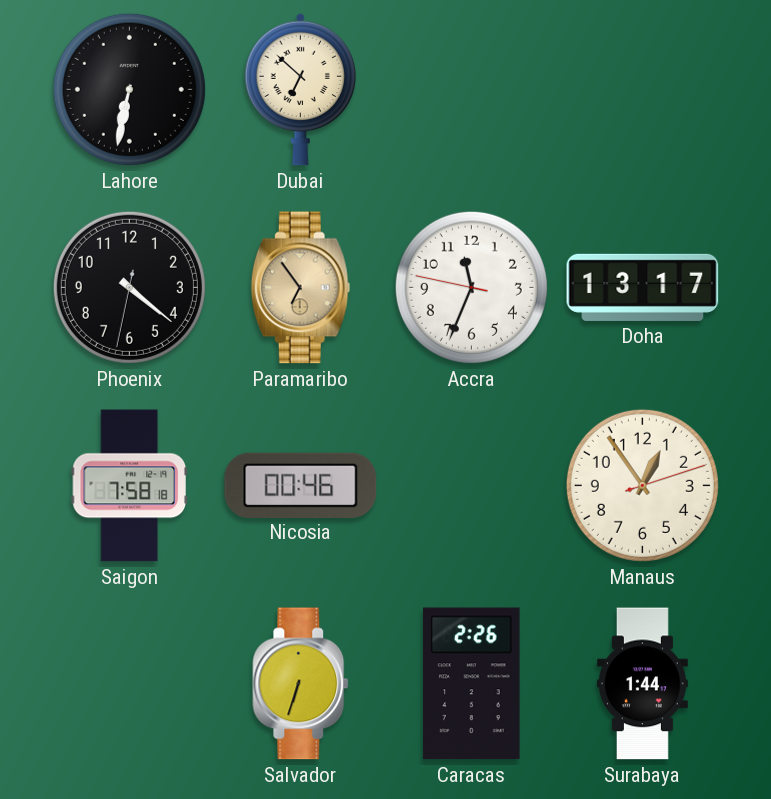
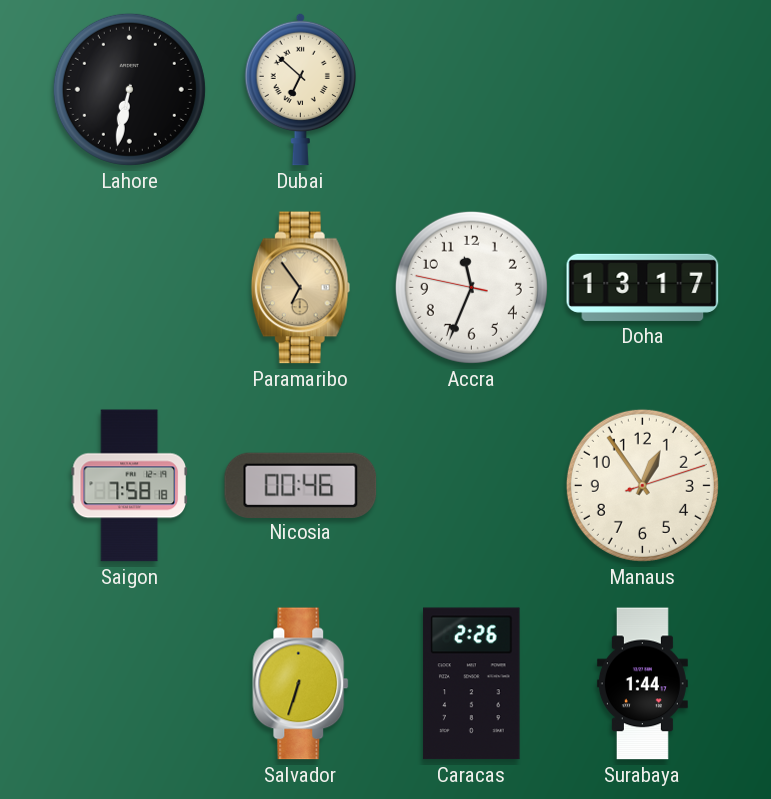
Phoenix: 4:21 -> none (129, 287)
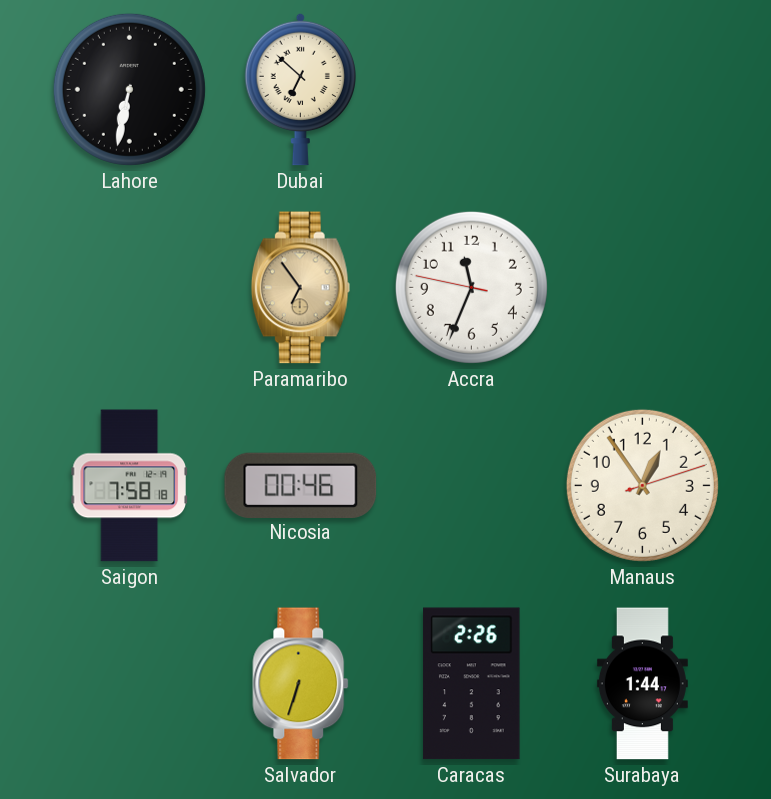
Doha: 13:17 -> none (643, 287)
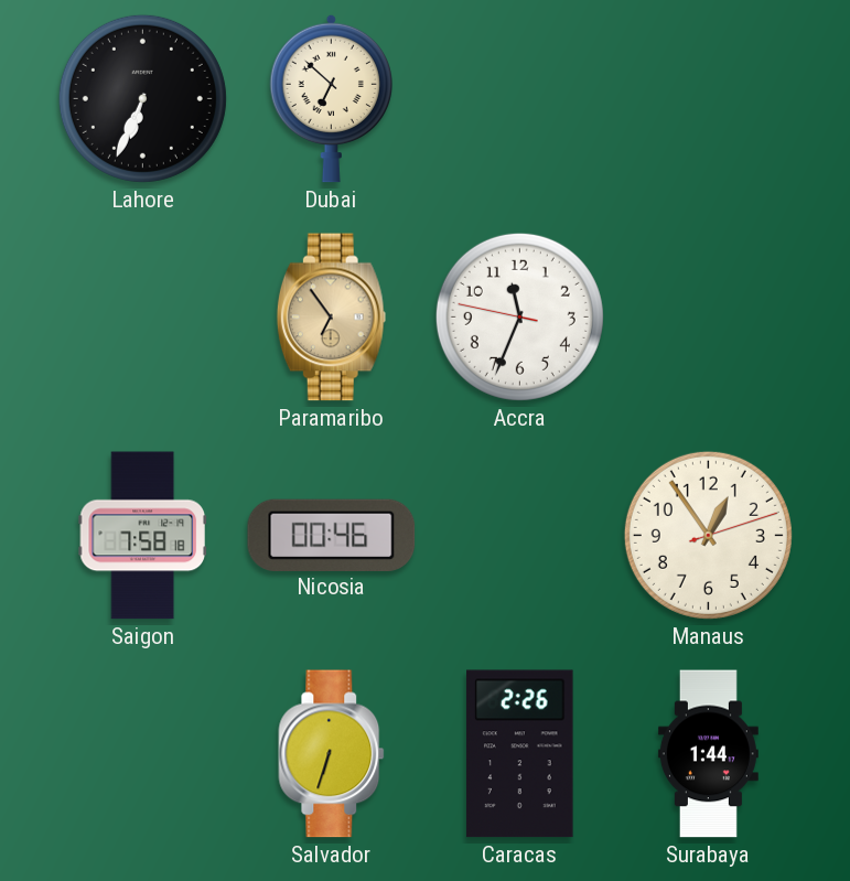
Lahore: 6:32 -> 6:34 (142, 98)
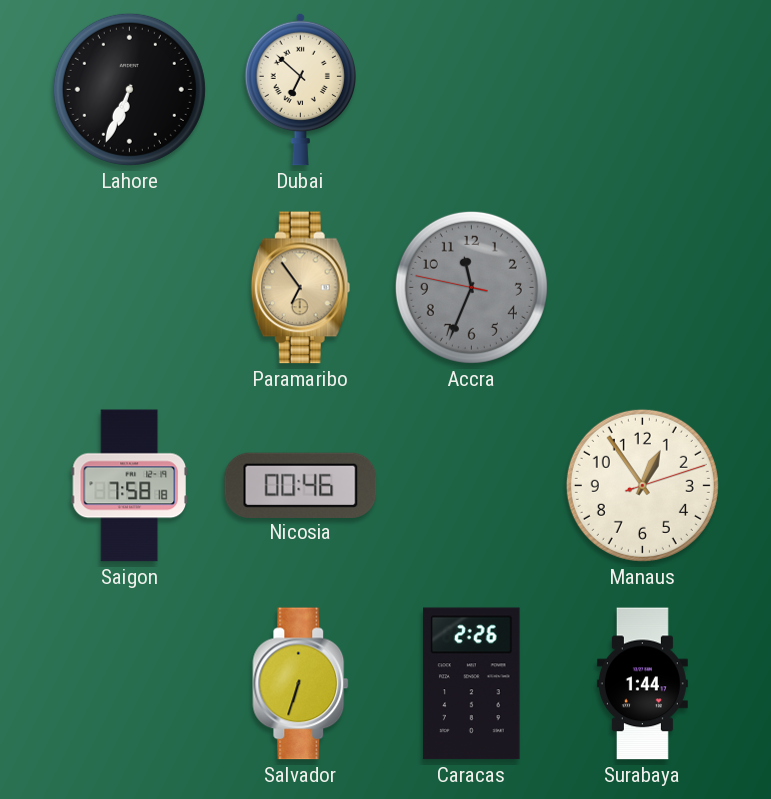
Accra dial: white -> grey (471, 287)
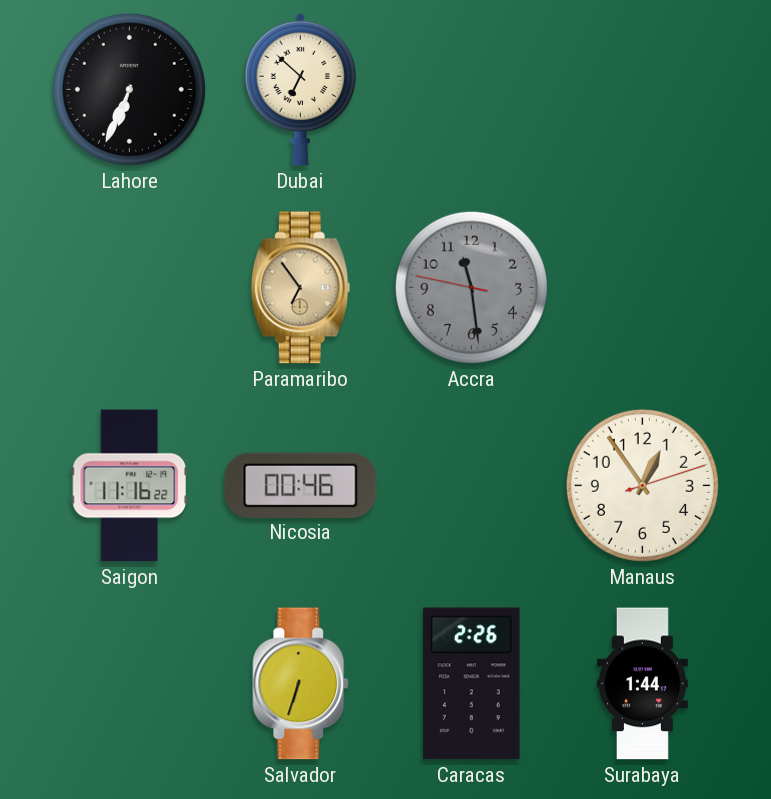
Accra: 11:33 -> 11:28 (471, 287)
Saigon: 7:58 -> 11:16 (129, 486)
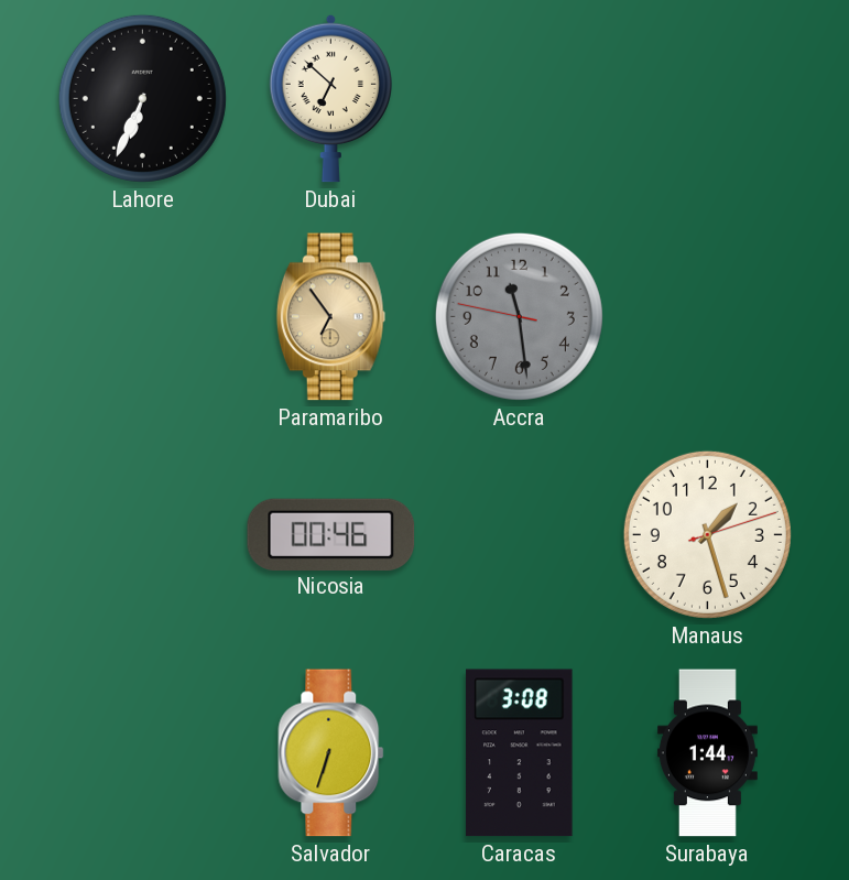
Saigon: 11:16 -> none (129, 486)
Manaus: 12:54 -> 1:27 (707, 534)
Caracas: 2:26 -> 3:08 (520, 753)
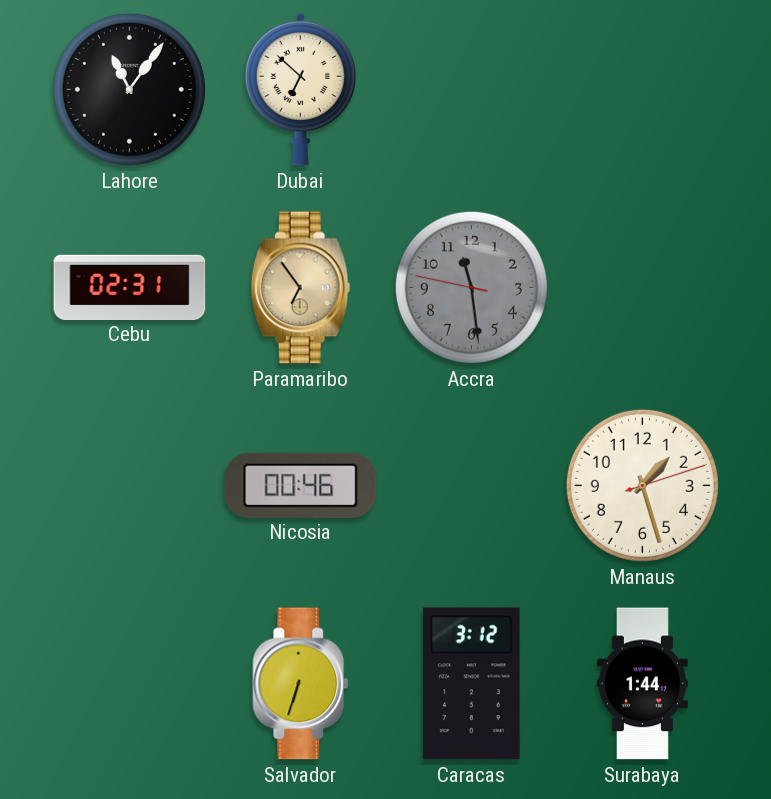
Lahore: 6:34 -> 11:06 (129, 89)
Cebu: none -> 02:31 (130, 287)
Caracas: 3:08 -> 3:12 (472, 684)
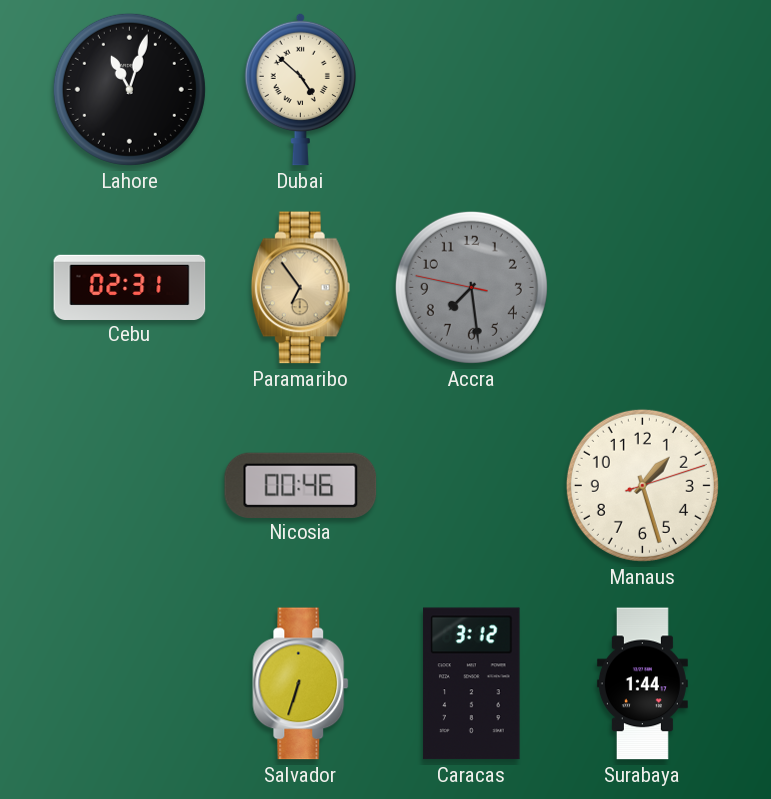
Lahore: 11:06 -> 11:03 (129, 89)
Dubai: 6:52 -> 4:52 (300, 89)
Accra: 11:28 -> 7:28 (471, 287)
